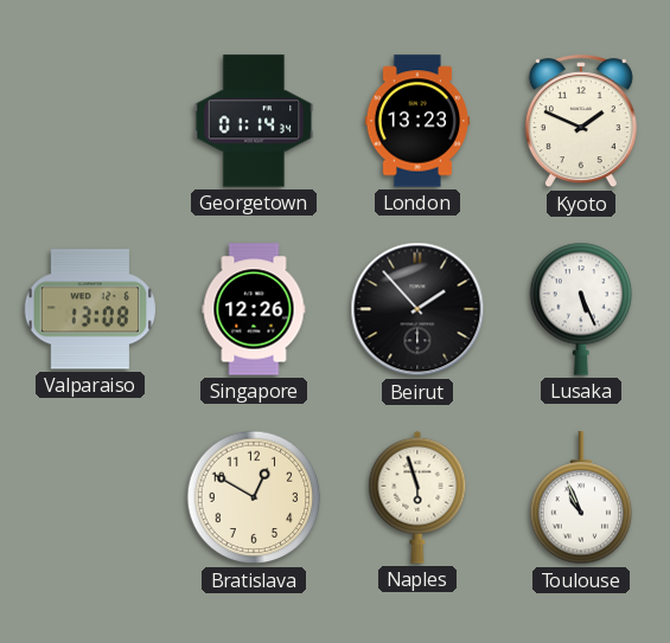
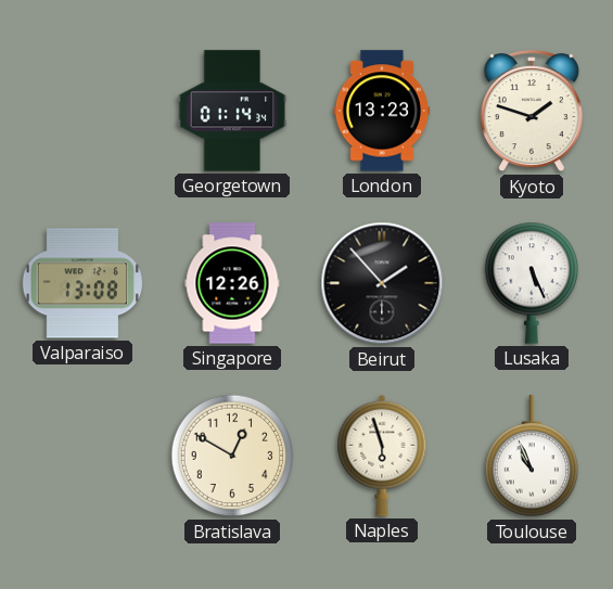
Kyoto: 1:49 -> 1:48 (532, 112)
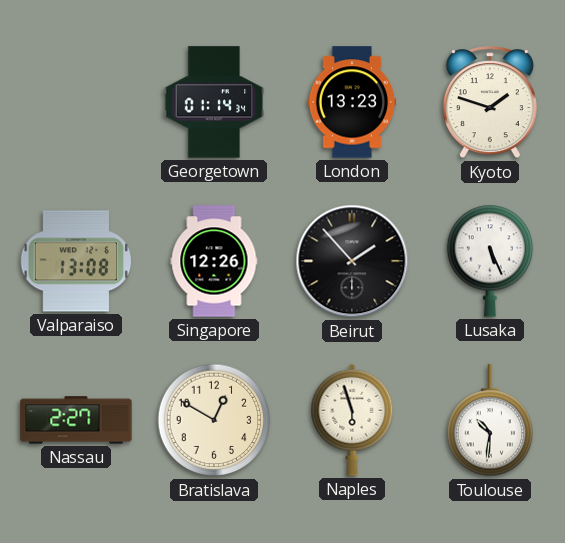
Nassau: none -> 2:27 (76, 420)
Toulouse: 10:56 -> 10:31 (490, 421)
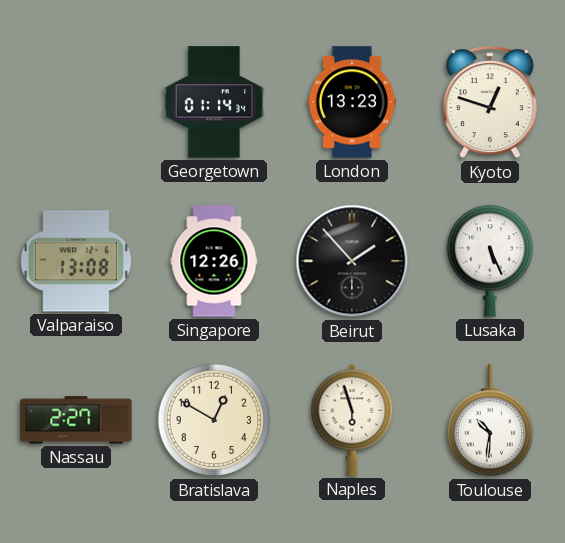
Kyoto: 1:48 -> 12:48 (490, 103)
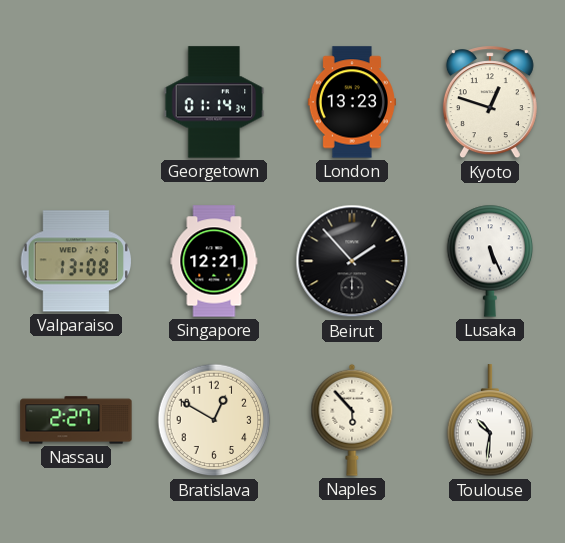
Singapore: 12:26 -> 12:21 (214, 261)
Naples: 5:57 -> 5:53 (352, 420)
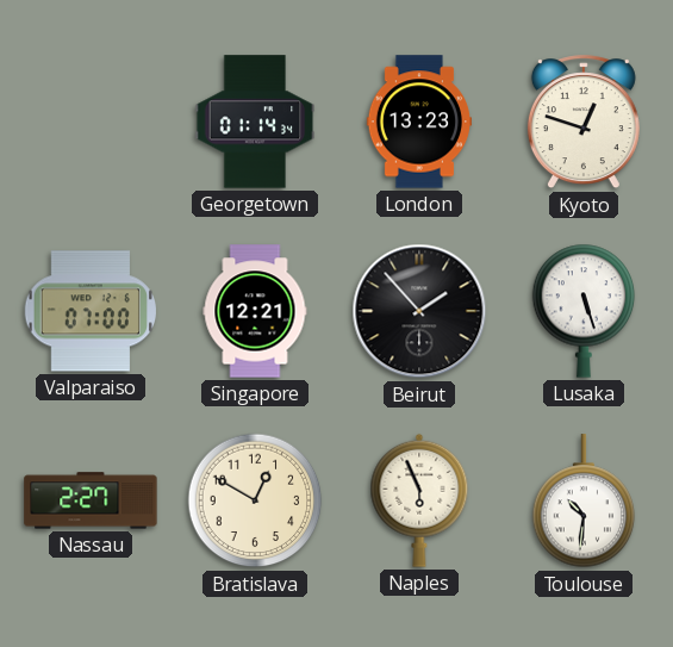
Valparaiso: 13:08 -> 07:00 (91, 311)
Lusaka: 5:26 -> 5:27 (584, 311)
Naples: 5:53 -> 5:56 (419, 500)
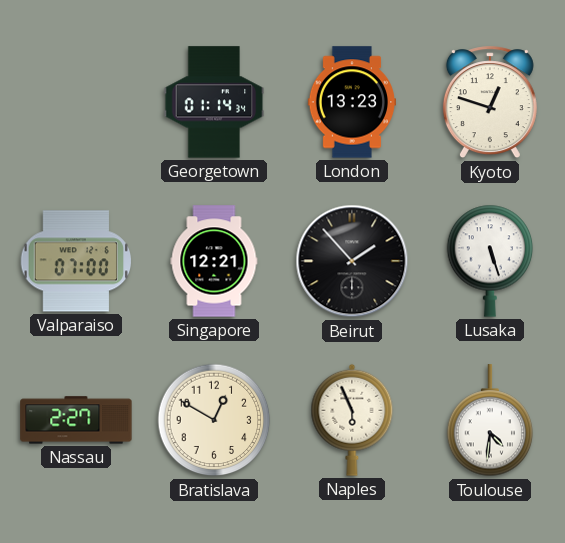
Toulouse: 10:31 -> 4:31 (490, 421)
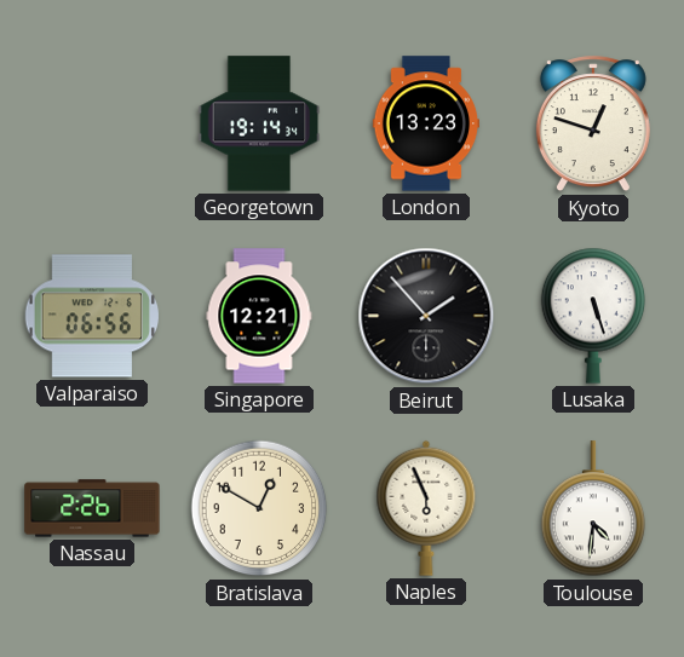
Georgetown: 01:14 -> 19:14 (259, 123)
Valparaiso: 07:00 -> 06:56 (92, 316)
Nassau: 2:27 -> 2:26 (92, 508)
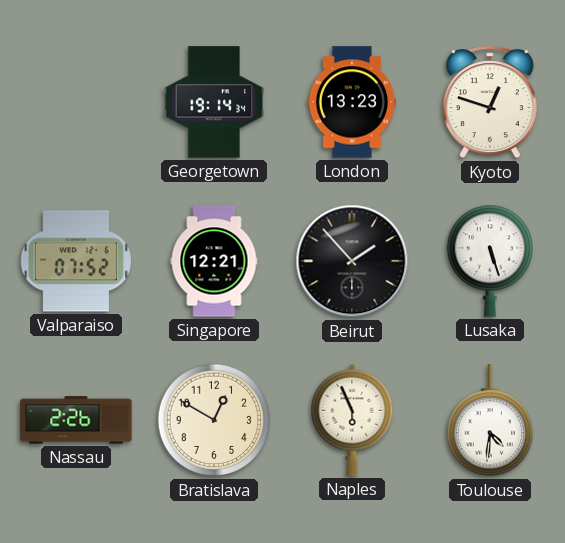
Valparaiso: 06:56 -> 07:52 (76, 261)
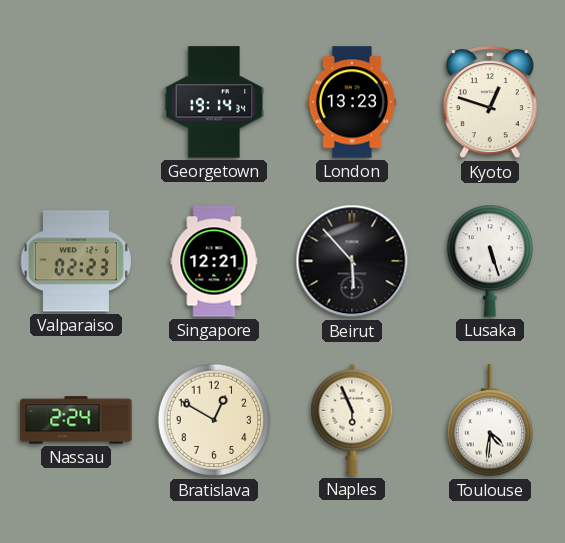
Valparaiso: 07:52 -> 02:23 (76, 261)
Beirut: 1:53 -> 5:53 (352, 261)
Nassau: 2:26 -> 2:24 (76, 420)
